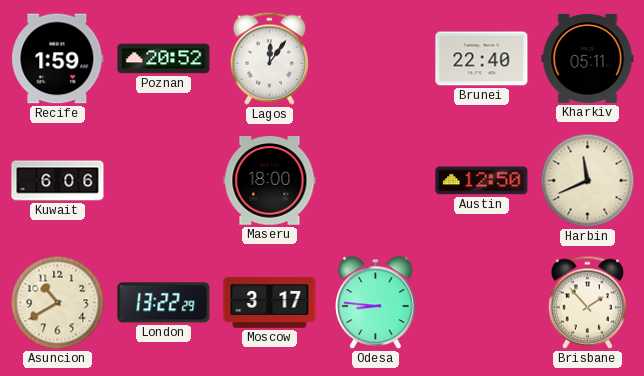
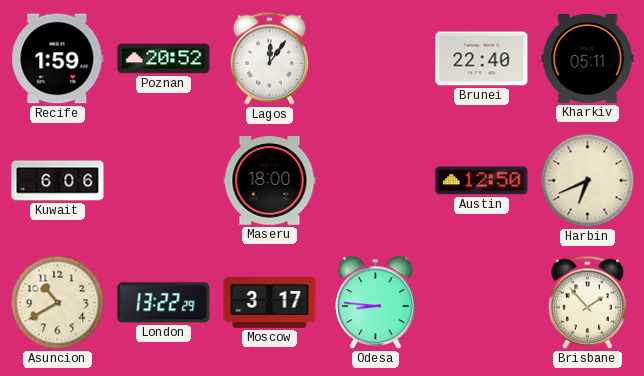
Harbin: 11:41 -> 6:41 (588, 181)
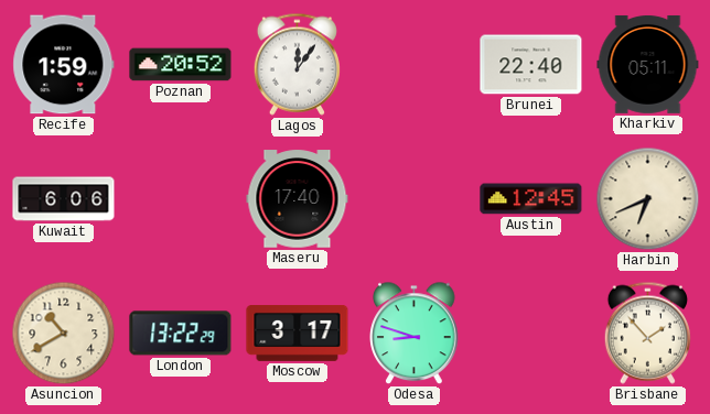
Maseru: 18:00 -> 17:40 (298, 199)
Austin: 12:50 -> 12:45 (531, 199)
Odesa: 8:46 -> 8:48 (415, 334)
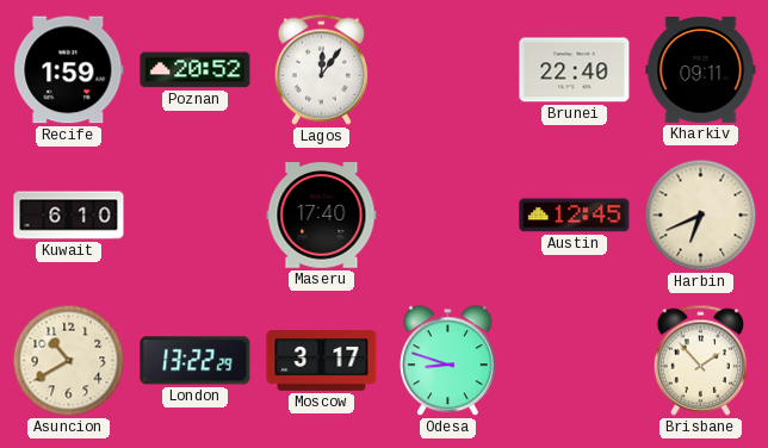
Kharkiv: 05:11 -> 09:11 (701, 70)
Kuwait: 6:06 -> 6:10 (69, 216)
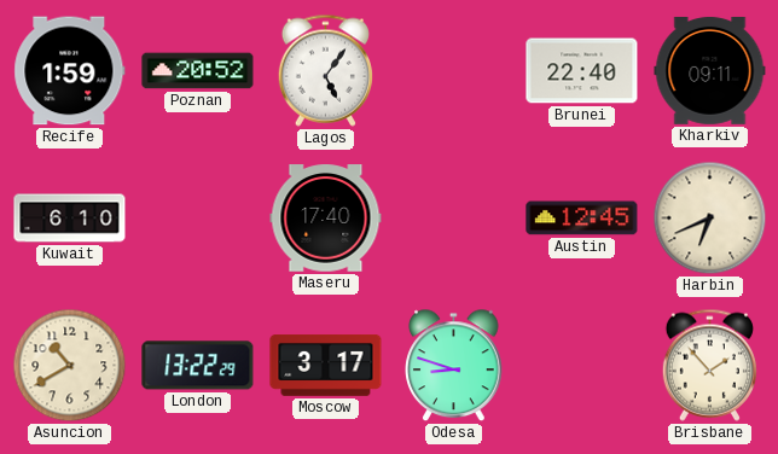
Lagos: 12:06 -> 5:06 (325, 70)
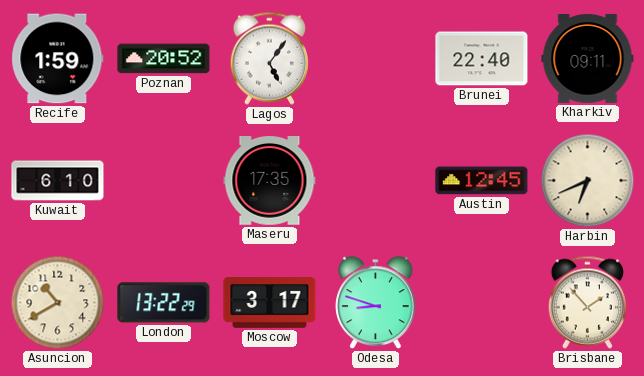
Maseru: 17:40 -> 17:35 (270, 181)
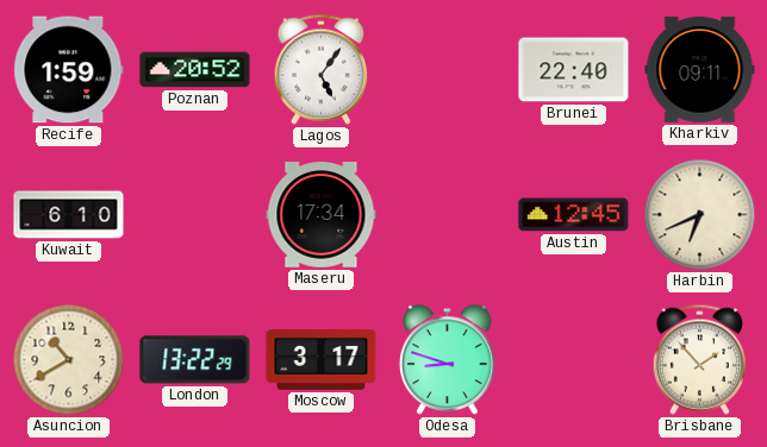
Maseru: 17:35 -> 17:34 (322, 215)
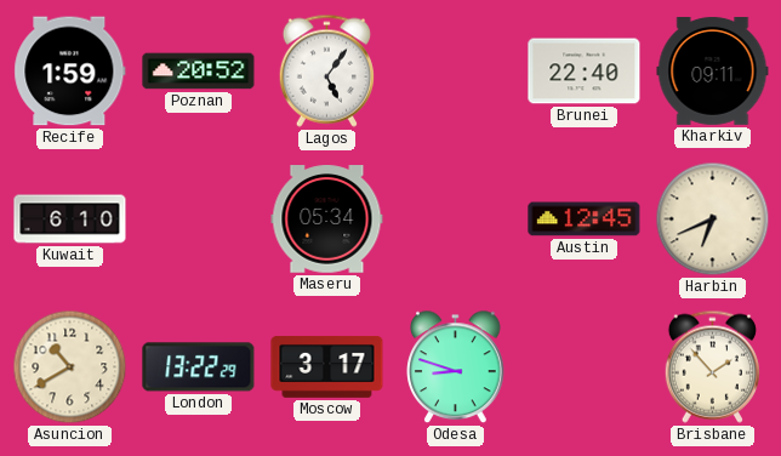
Maseru: 17:34 -> 05:34 (327, 220)
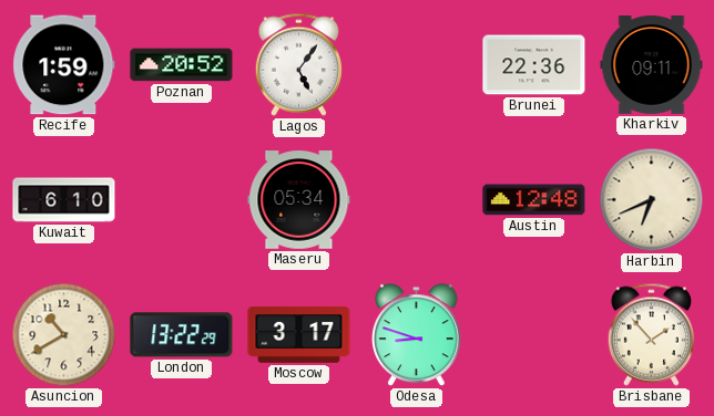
Brunei: 22:40 -> 22:36 (534, 65)
Austin: 12:45 -> 12:48 (534, 200)
